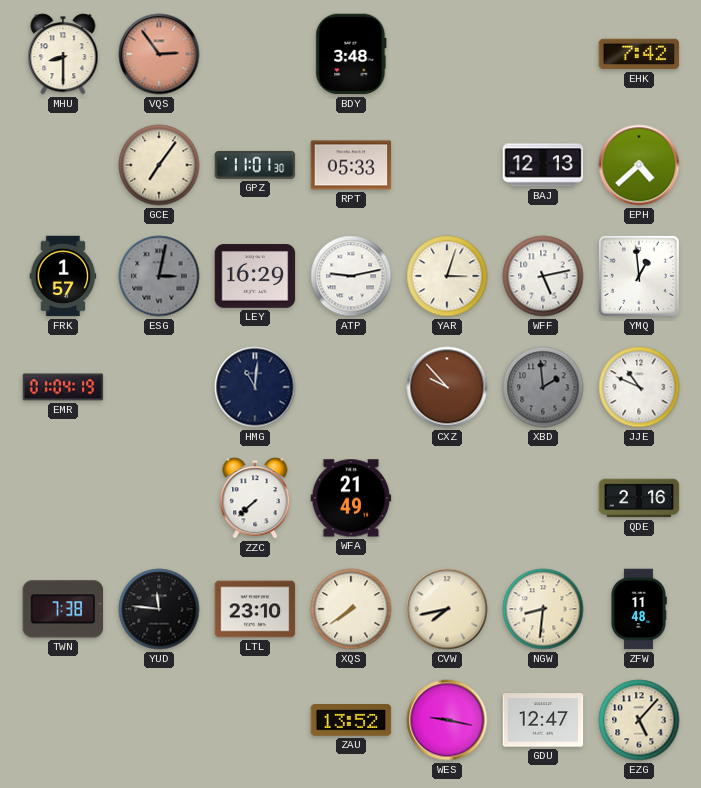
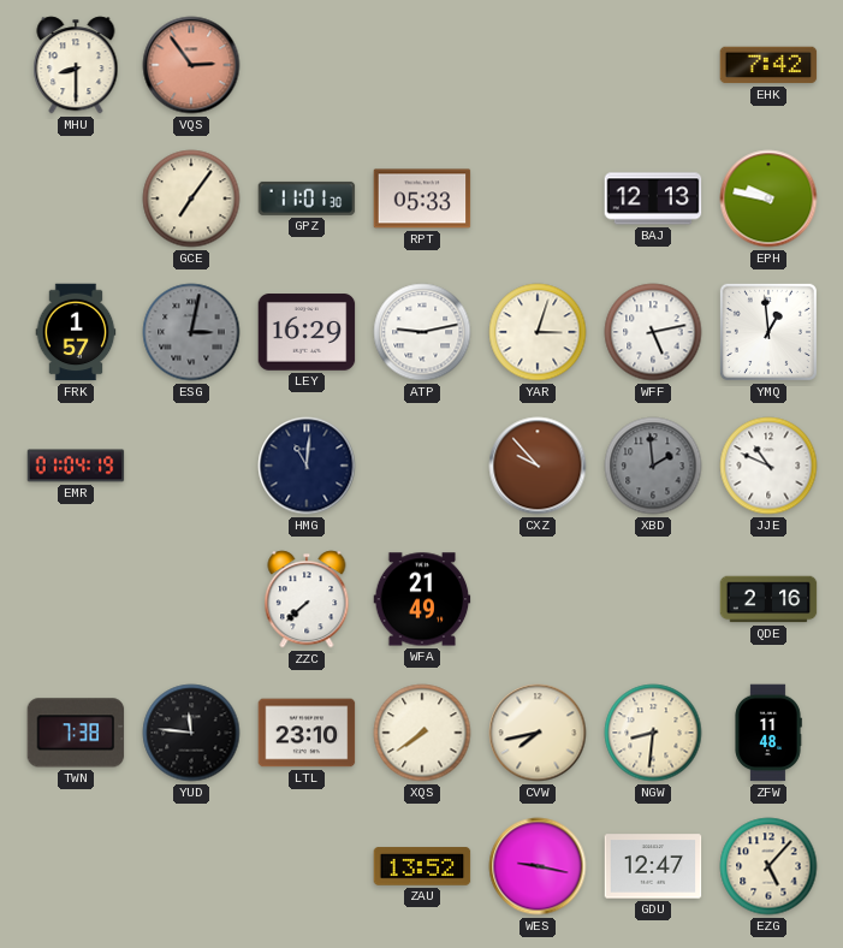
BDY: 3:48 -> none (351, 54)
EPH: 4:38 -> 9:47 (768, 199)
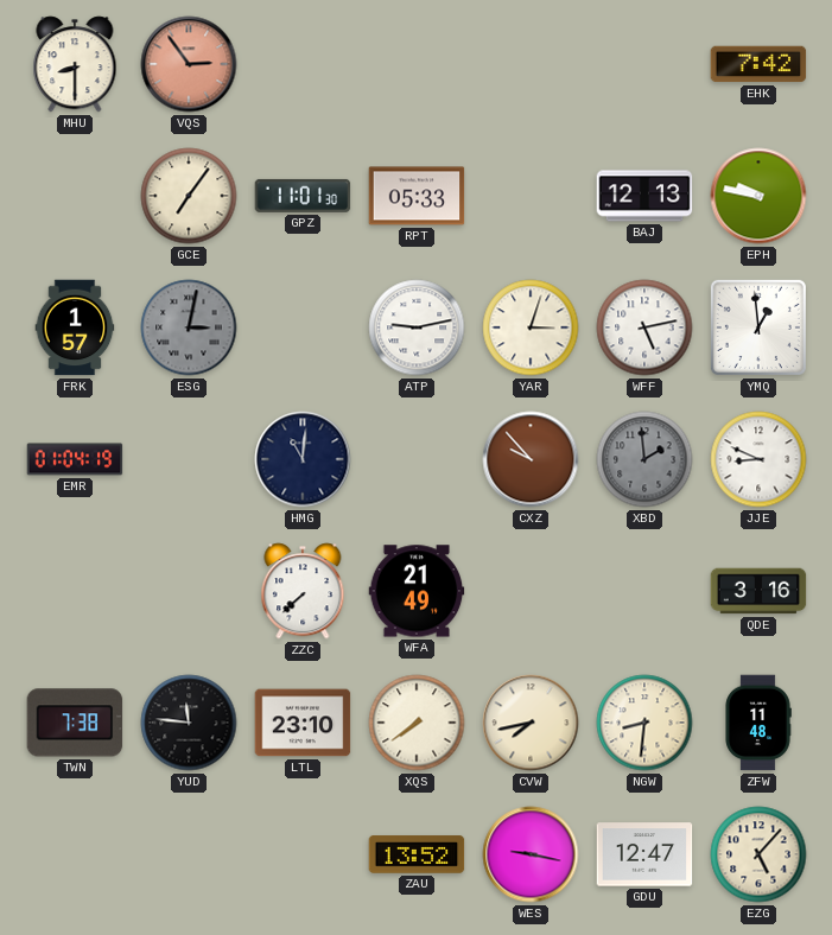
LEY: 16:29 -> none (307, 332)
JJE: 10:49 -> 8:49 (758, 459)
QDE: 2:16 -> 3:16 (758, 591)
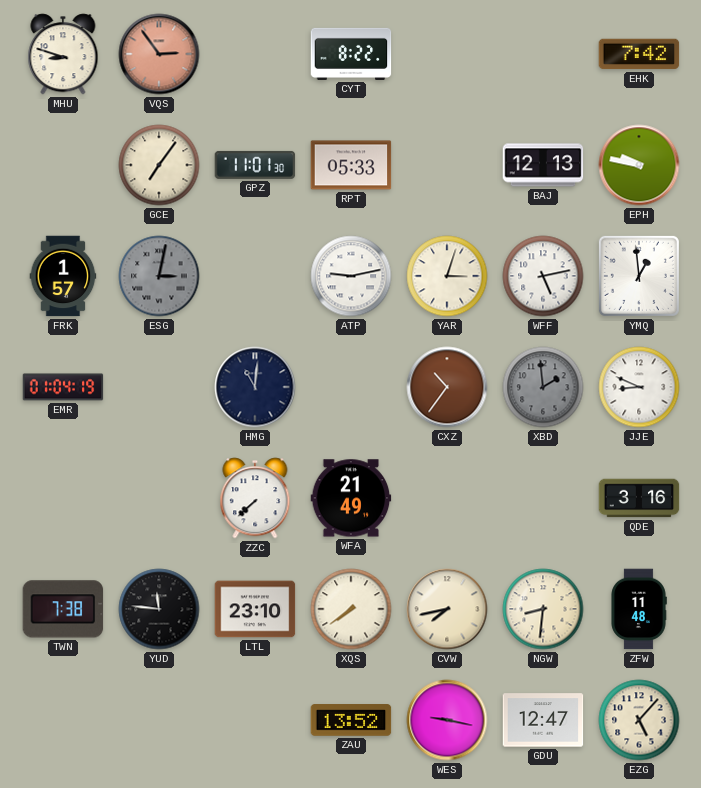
MHU: 8:30 -> 8:48 (63, 54)
CYT: none -> 8:22 (351, 54)
CXZ: 9:53 -> 10:36 (447, 387)
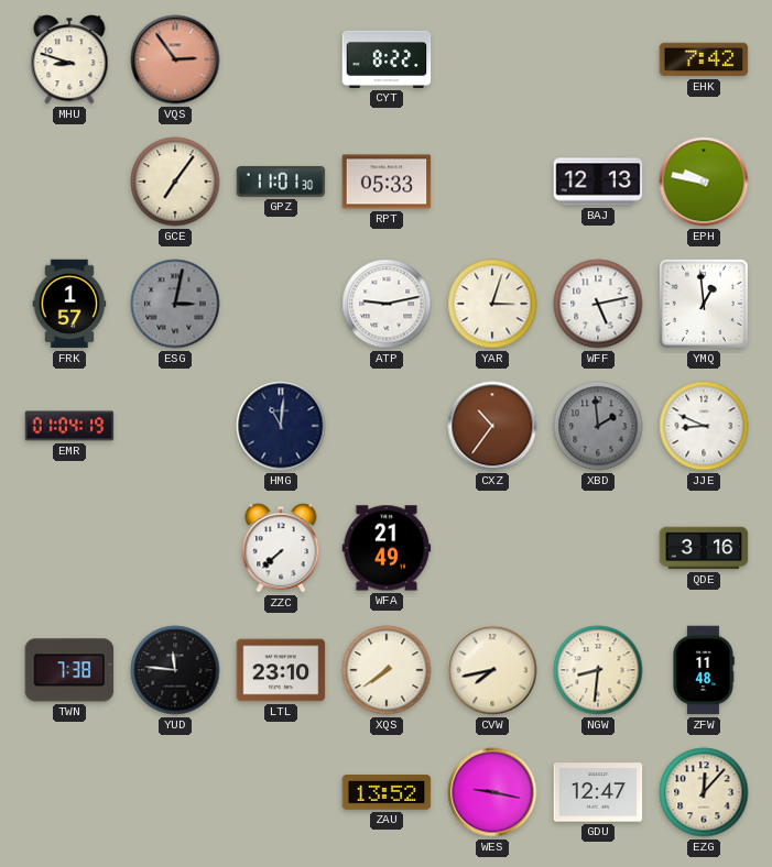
EZG: 5:07 -> 12:07 (704, 792)
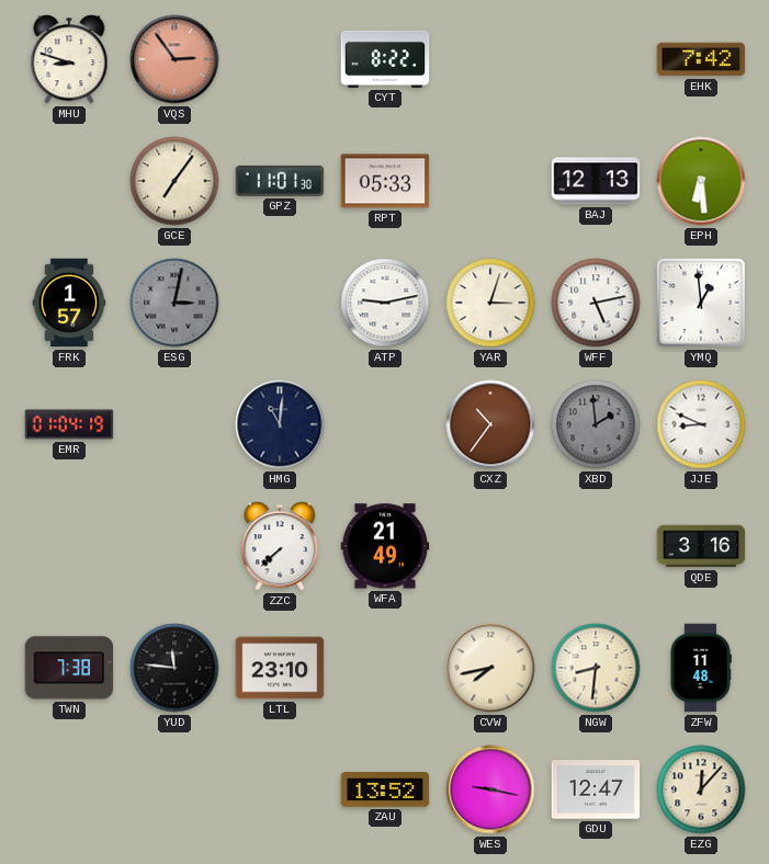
EPH: 9:47 -> 6:29 (701, 181)
XQS: 7:39 -> none (387, 670)
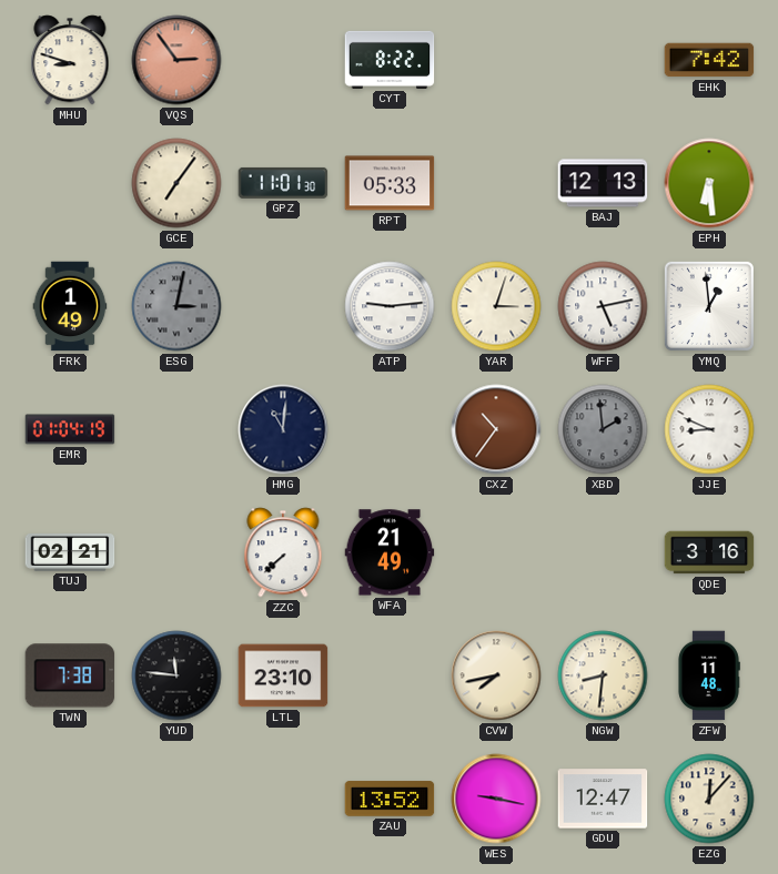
FRK: 1:57 -> 1:49 (70, 306)
ATP: 9:13 -> 9:14 (390, 306)
TUJ: none -> 02:21 (70, 552)
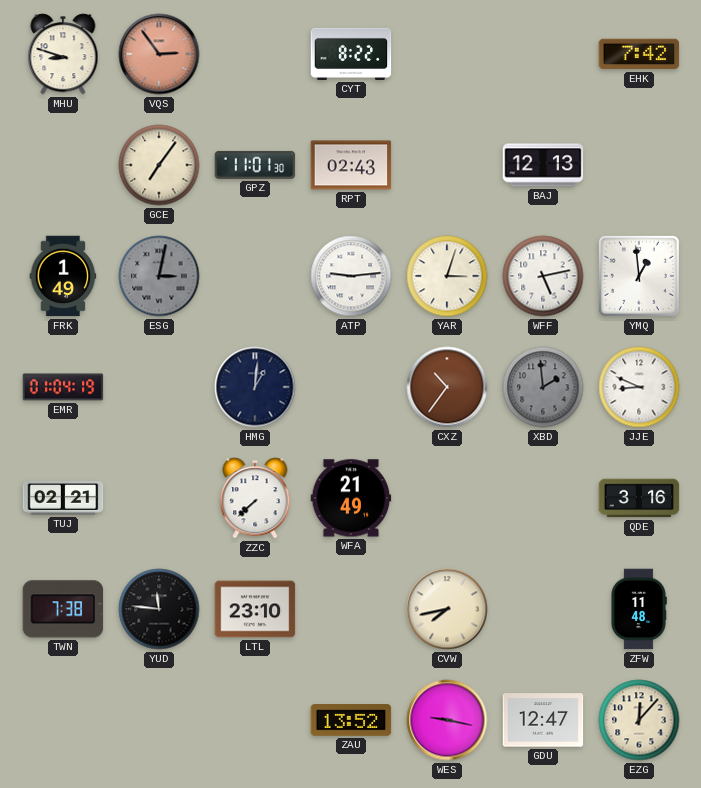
RPT: 05:33 -> 02:43 (351, 165)
EPH: 6:29 -> none (709, 183)
HMG: 11:01 -> 1:01 (255, 387)
NGW: 8:31 -> none (603, 675)
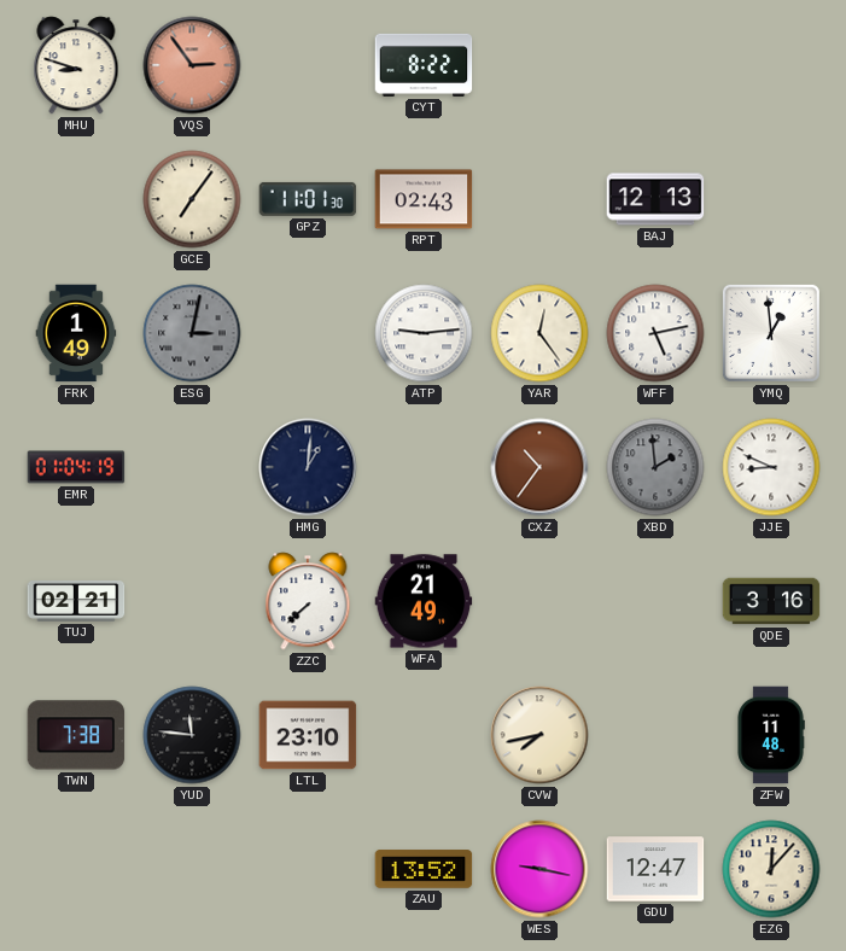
EHK: 7:42 -> none (639, 54)
YAR: 3:03 -> 12:24 (539, 333)
